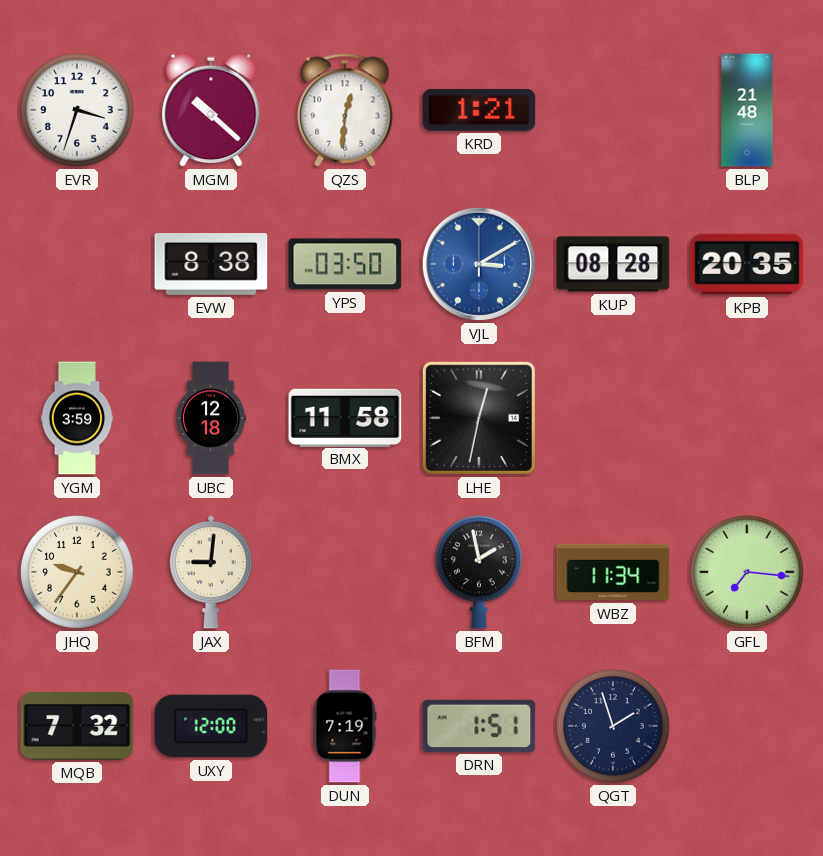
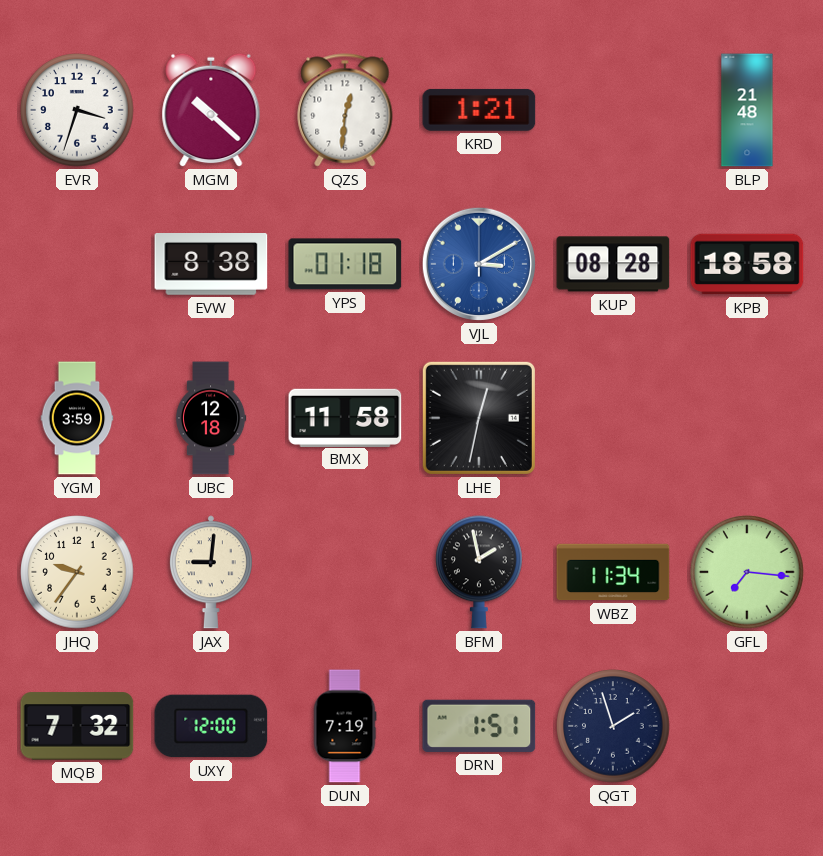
YPS: 03:50 -> 01:18 (345, 264)
KPB: 20:35 -> 18:58 (747, 264)
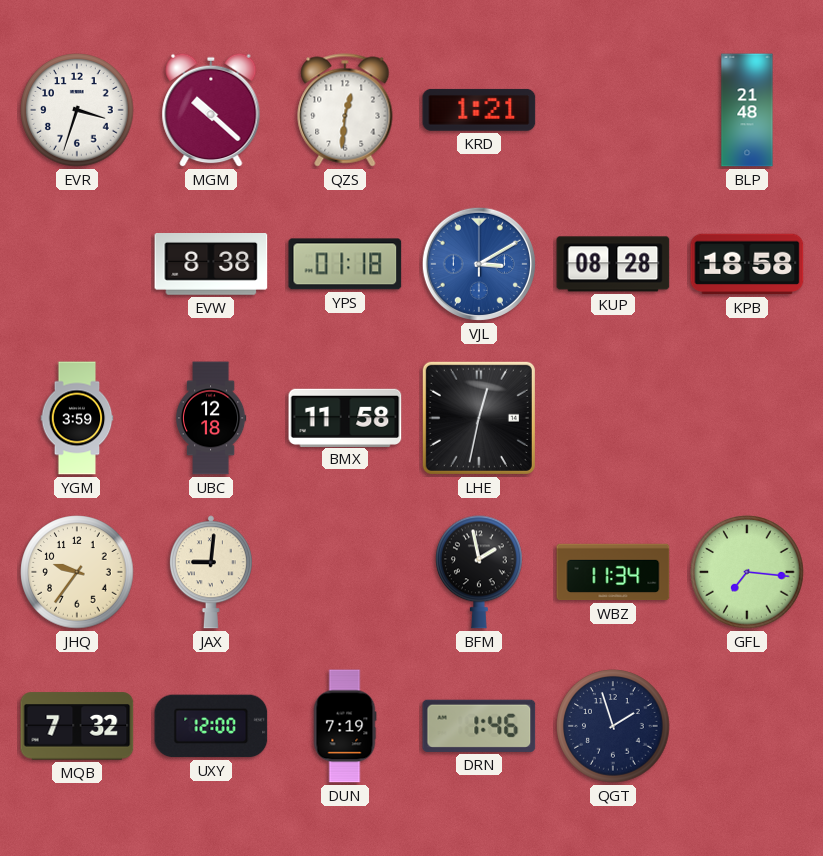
DRN: 1:51 -> 1:46 (479, 726)
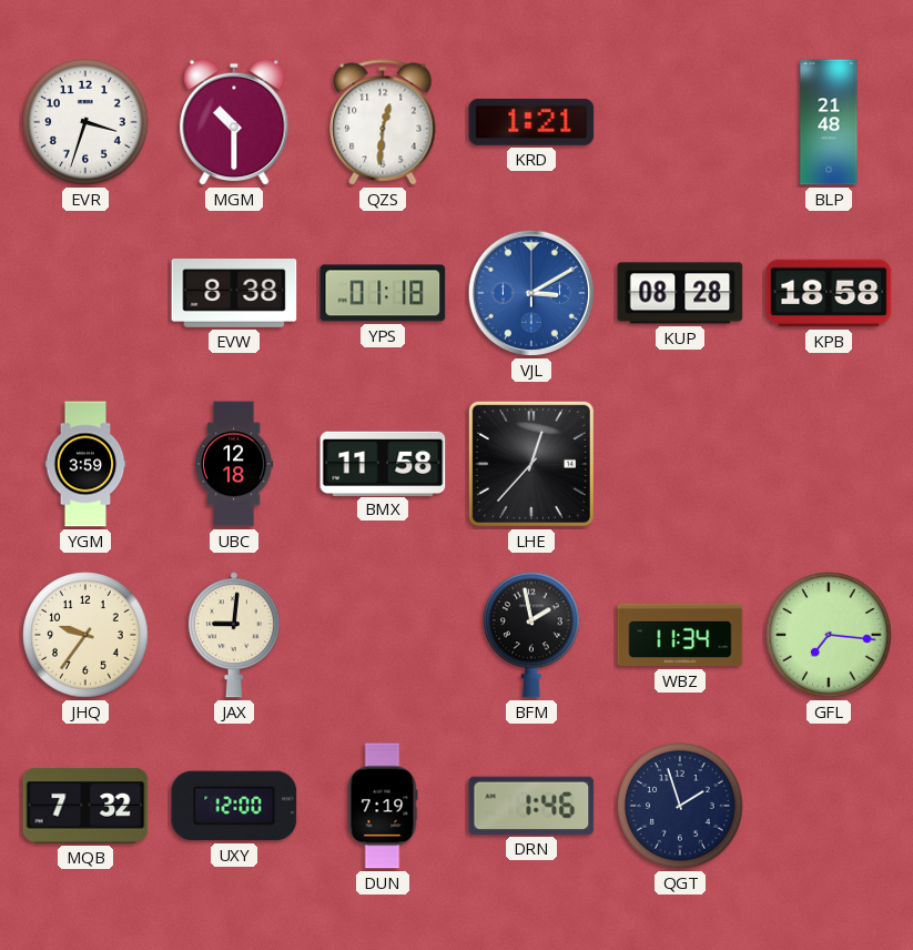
MGM: 10:22 -> 10:30 (234, 122)
LHE: 12:32 -> 12:37 (531, 464)
